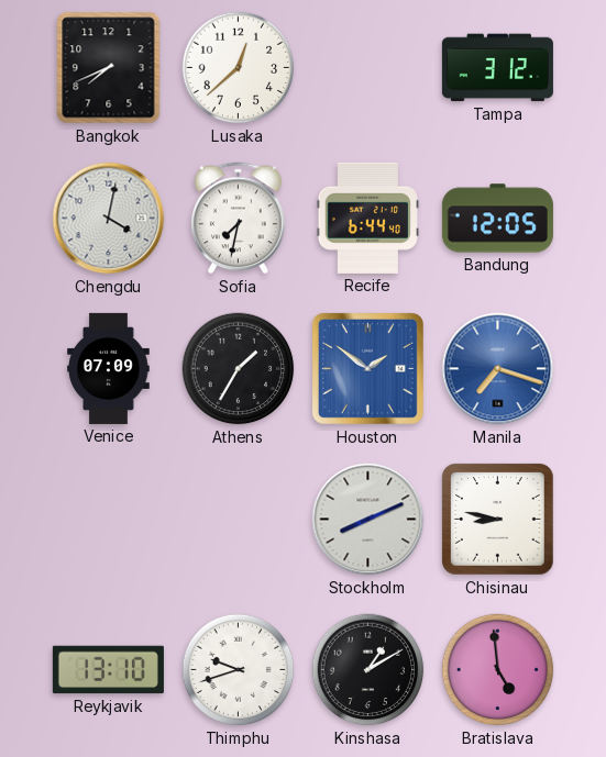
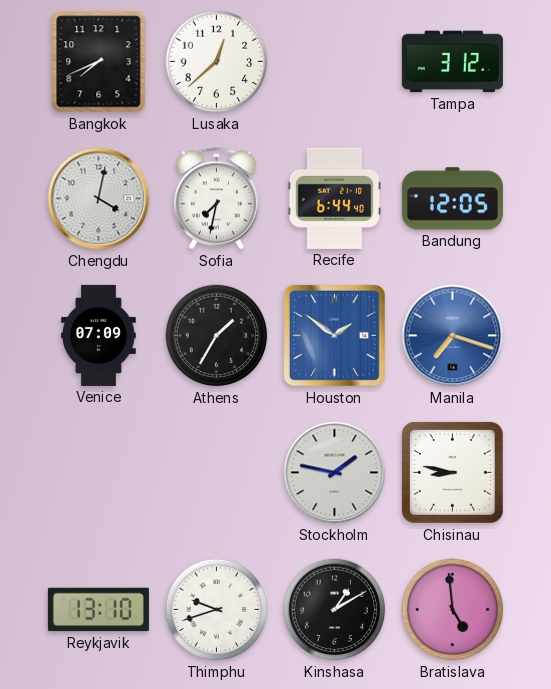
Stockholm: 8:11 -> 1:47 (335, 473)
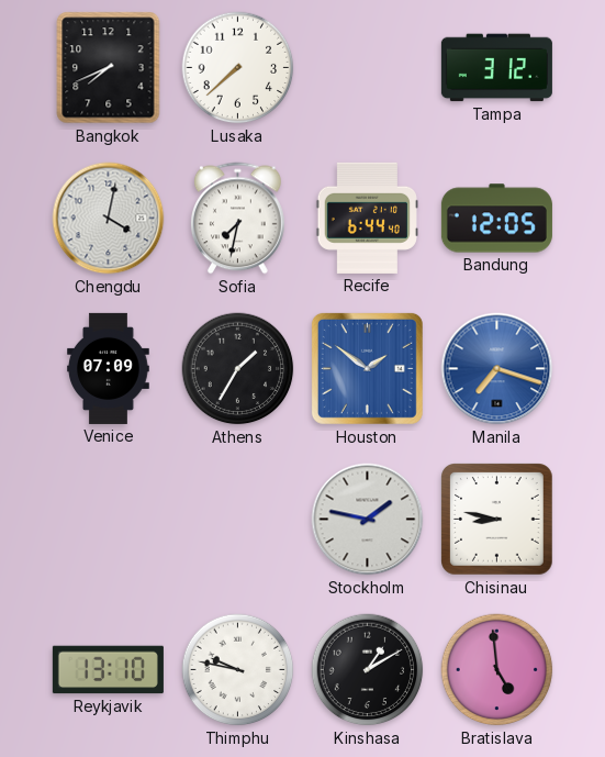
Lusaka: 12:38 -> 7:38 (238, 68)
Thimphu: 9:42 -> 9:47 (238, 670)
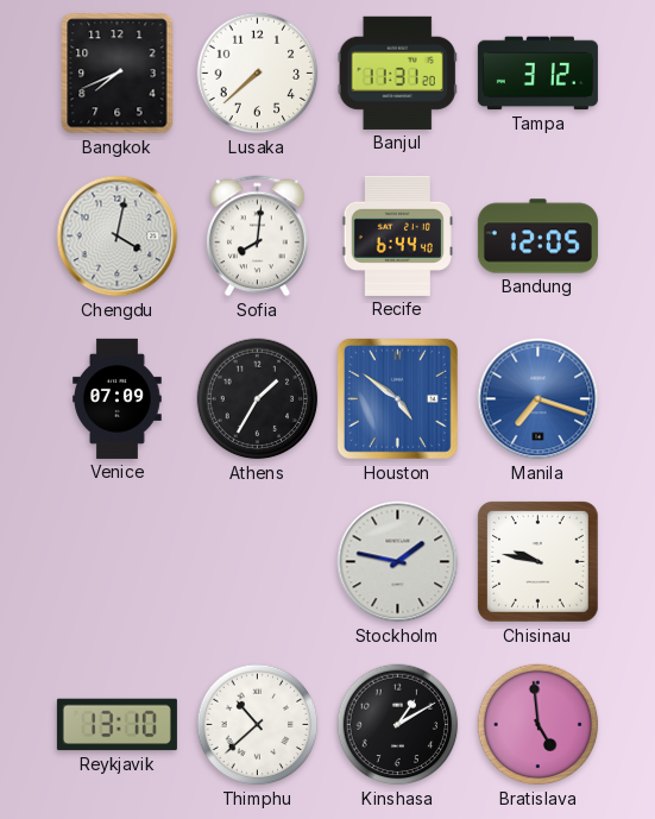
Banjul: none -> 11:31 (397, 73)
Sofia: 7:32 -> 8:01 (257, 237)
Houston: 1:51 -> 4:51 (397, 398)
Chisinau: 8:47 -> 9:47 (539, 562)
Thimphu: 9:47 -> 10:38 (258, 725)
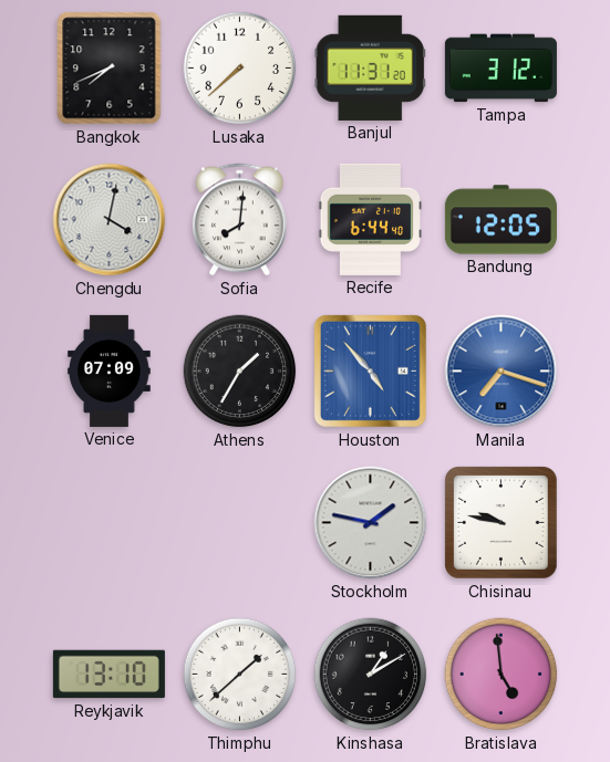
Houston: 4:51 -> 4:53 (370, 370)
Thimphu: 10:38 -> 1:38 (240, 675)
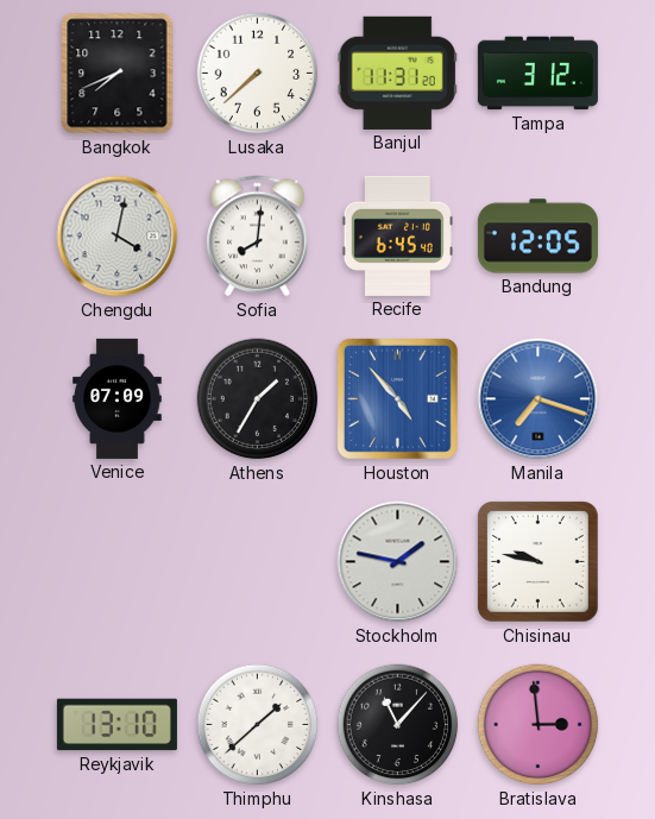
Recife: 6:44 -> 6:45 (397, 235)
Kinshasa: 1:10 -> 11:07 (398, 725)
Bratislava: 4:59 -> 2:59 (539, 725)
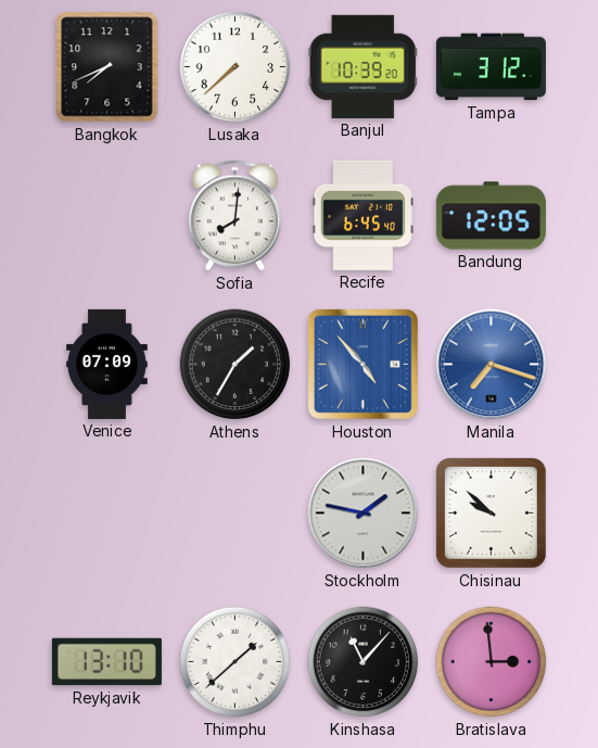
Banjul: 11:31 -> 10:39 (362, 66)
Chengdu: 4:02 -> none (118, 237)
Chisinau: 9:47 -> 9:52 (492, 514)
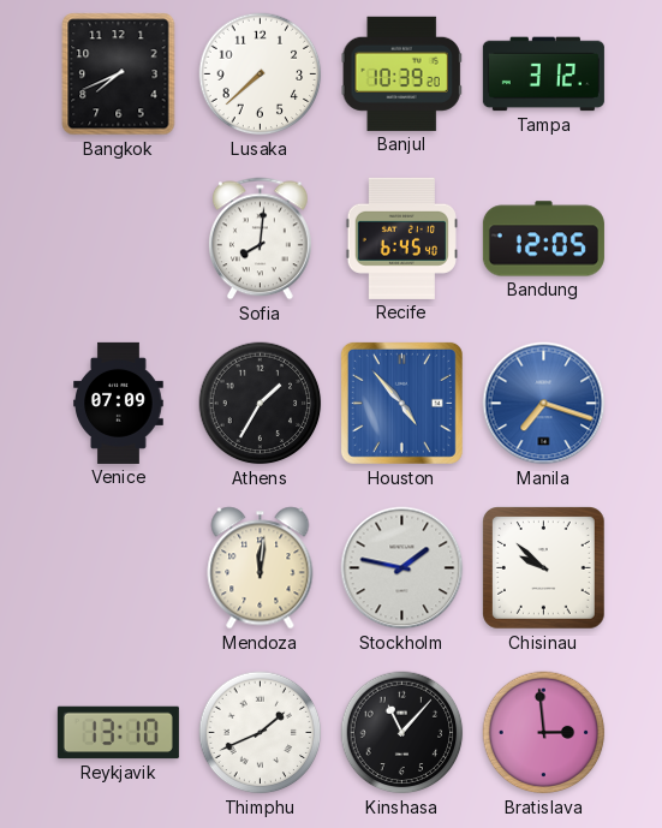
Mendoza: none -> 12:01 (261, 568)
Thimphu: 1:38 -> 1:41 (261, 733)
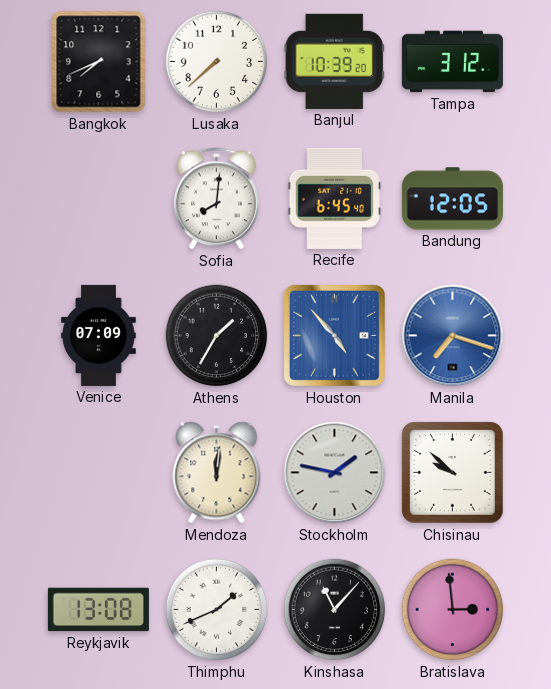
Reykjavik: 13:10 -> 13:08 (98, 610)
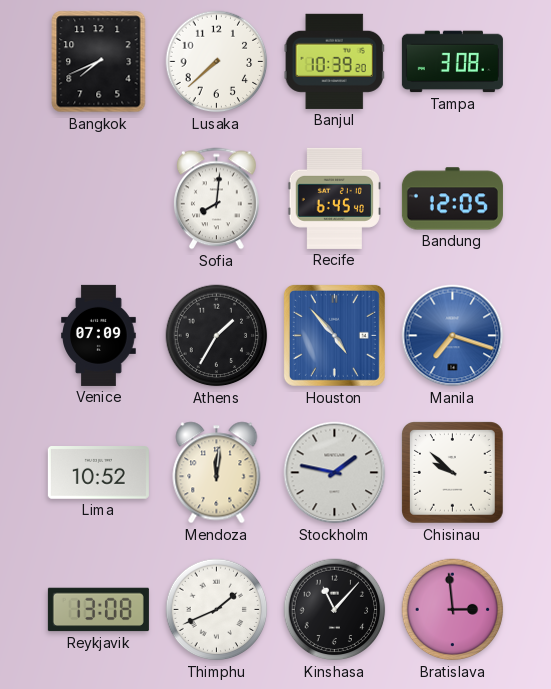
Tampa: 3:12 -> 3:08 (452, 62)
Lima: none -> 10:52 (98, 473)
